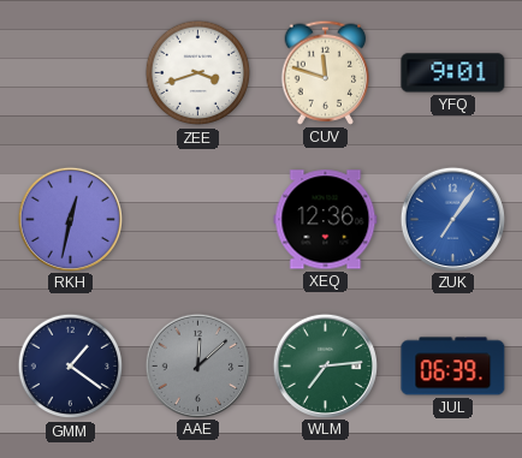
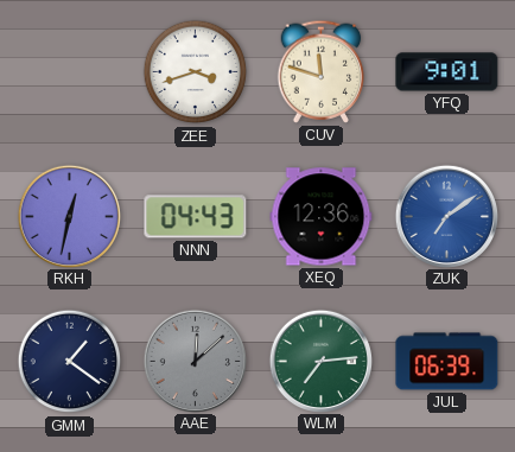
NNN: none -> 04:43 (196, 217)
ZUK: 7:06 -> 7:09 (446, 216)
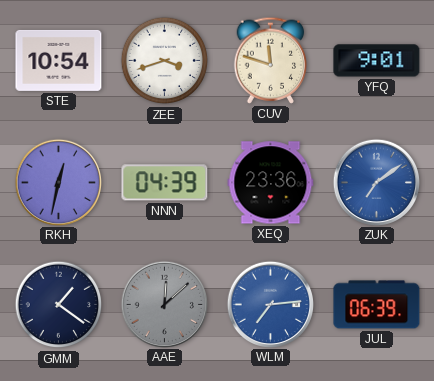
STE: none -> 10:54 (59, 60)
NNN: 04:43 -> 04:39 (165, 183)
XEQ: 12:36 -> 23:36 (271, 183)
WLM dial: green -> blue (270, 304)
